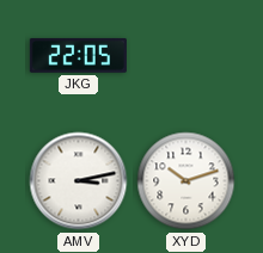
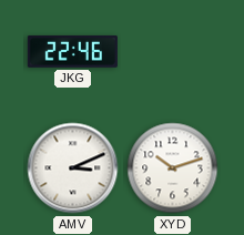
JKG: 22:05 -> 22:46 (72, 52)
AMV: 3:13 -> 3:11 (73, 168)
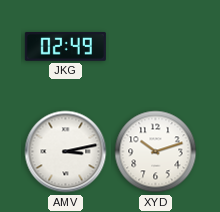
JKG: 22:46 -> 02:49 (65, 47)
AMV: 3:11 -> 3:13 (66, 152)
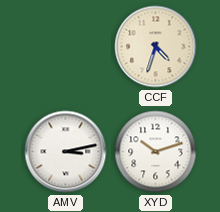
JKG: 02:49 -> none (65, 47)
CCF: none -> 4:33 (156, 47)
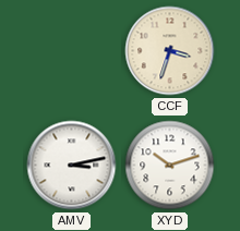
CCF: 4:33 -> 3:33 (170, 51)
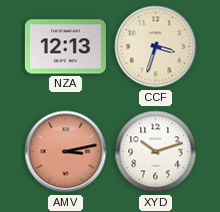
NZA: none -> 12:13 (65, 47)
AMV dial: white -> salmon (66, 152)
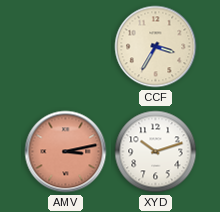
NZA: 12:13 -> none (65, 47)
CCF: 3:33 -> 3:35 (156, 47)
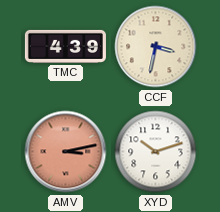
TMC: none -> 4:39 (65, 46)
CCF: 3:35 -> 3:32 (156, 47)
